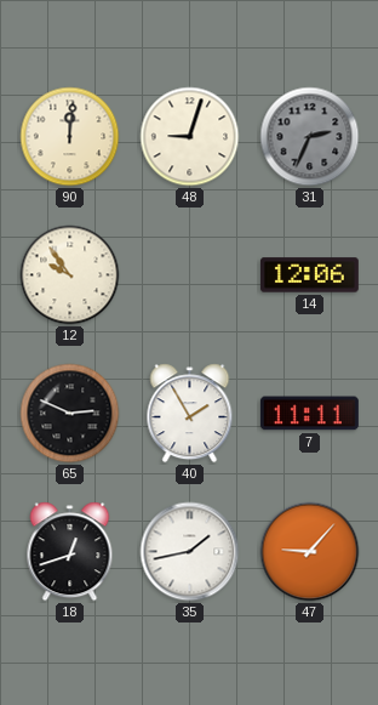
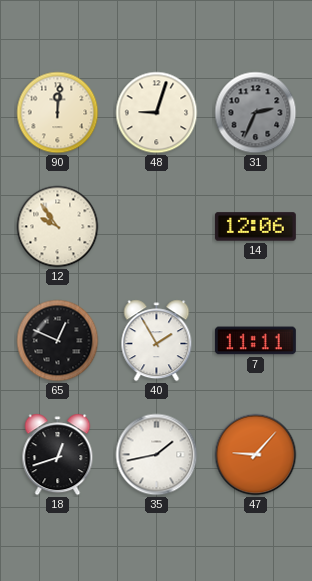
65: 2:49 -> 12:49 (58, 341)
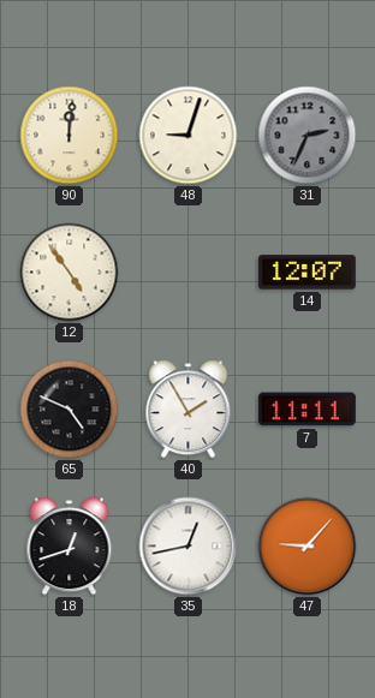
12: 9:54 -> 4:54 (70, 273)
14: 12:06 -> 12:07 (306, 273)
65: 12:49 -> 4:49 (70, 410)
35: 1:43 -> 12:43 (189, 547)
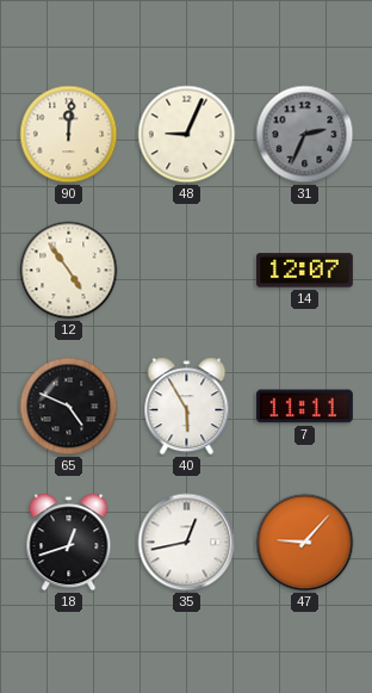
48: 9:03 -> 9:04 (187, 135)
40: 1:55 -> 5:55 (187, 407)
